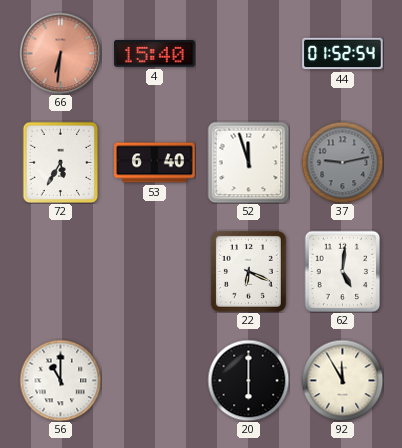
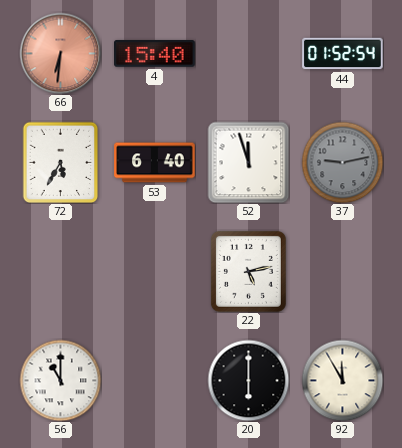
22: 6:19 -> 5:13 (248, 271)
62: 5:01 -> none (343, 271)
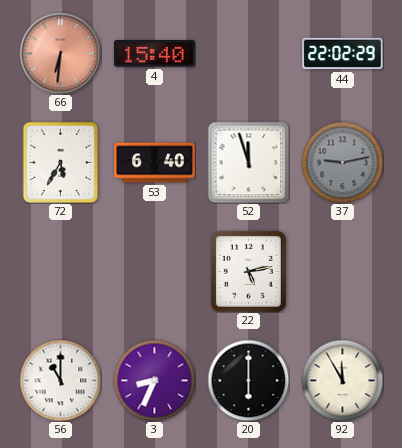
44: 01:52 -> 22:02 (343, 54)
3: none -> 8:34 (154, 380)
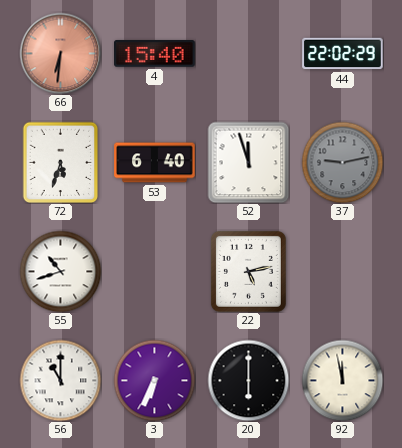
72: 5:35 -> 5:33 (61, 162)
55: none -> 10:42 (60, 271)
3: 8:34 -> 6:34 (154, 380)
92: 11:55 -> 11:58 (342, 380)
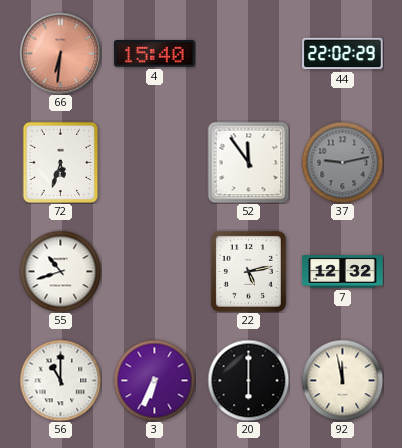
53: 6:40 -> none (155, 163)
52: 11:57 -> 11:54 (248, 162)
7: none -> 12:32 (343, 272)
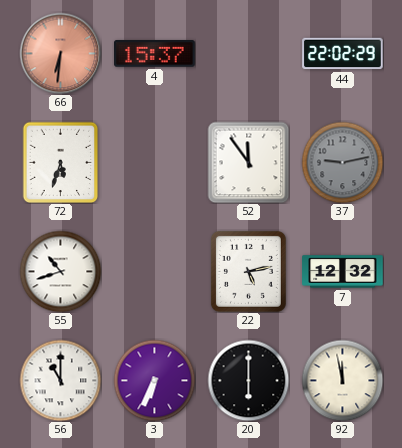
4: 15:40 -> 15:37 (155, 54)
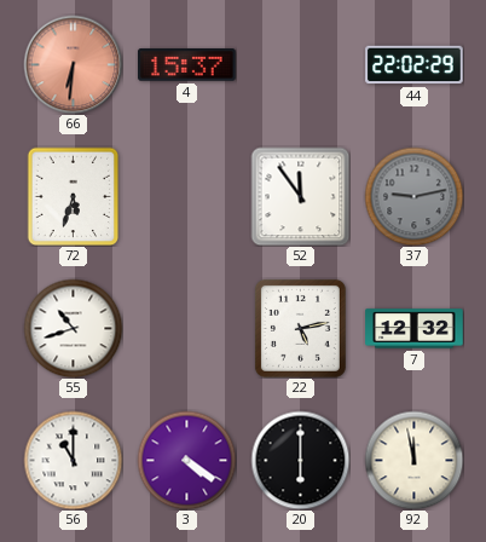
3: 6:34 -> 4:21 (186, 460)
